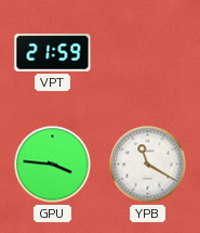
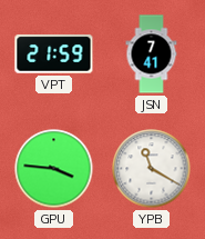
JSN: none -> 7:41 (152, 54)
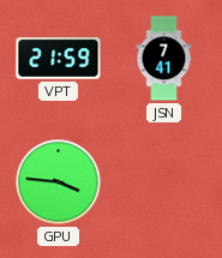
YPB: 11:20 -> none (152, 169)
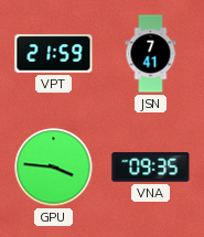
VNA: none -> 09:35 (151, 168)
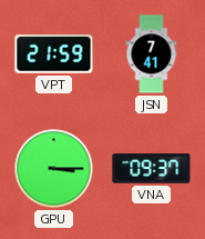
GPU: 3:46 -> 3:15 (54, 169)
VNA: 09:35 -> 09:37 (152, 169)
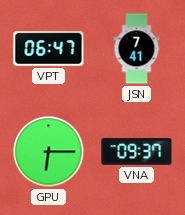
VPT: 21:59 -> 06:47 (49, 49)
GPU: 3:15 -> 6:15 (49, 152)
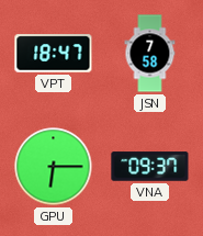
VPT: 06:47 -> 18:47 (54, 54)
JSN: 7:41 -> 7:58 (150, 54)
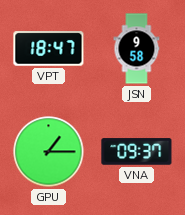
JSN: 7:58 -> 9:58 (137, 49)
GPU: 6:15 -> 1:15 (49, 152)
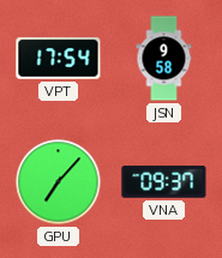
VPT: 18:47 -> 17:54 (59, 59)
GPU: 1:15 -> 7:07 (59, 182)
